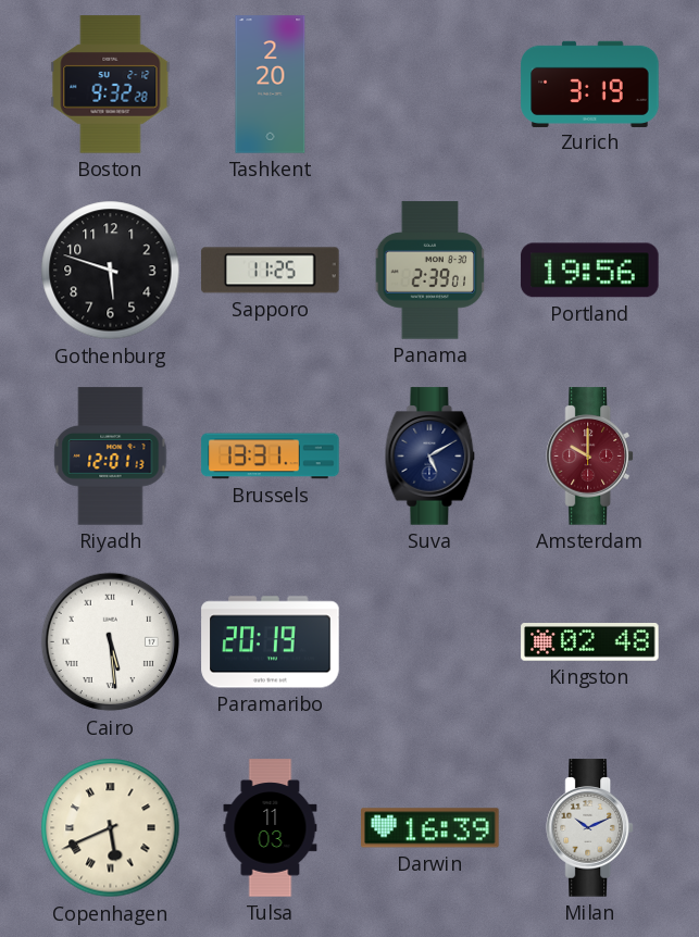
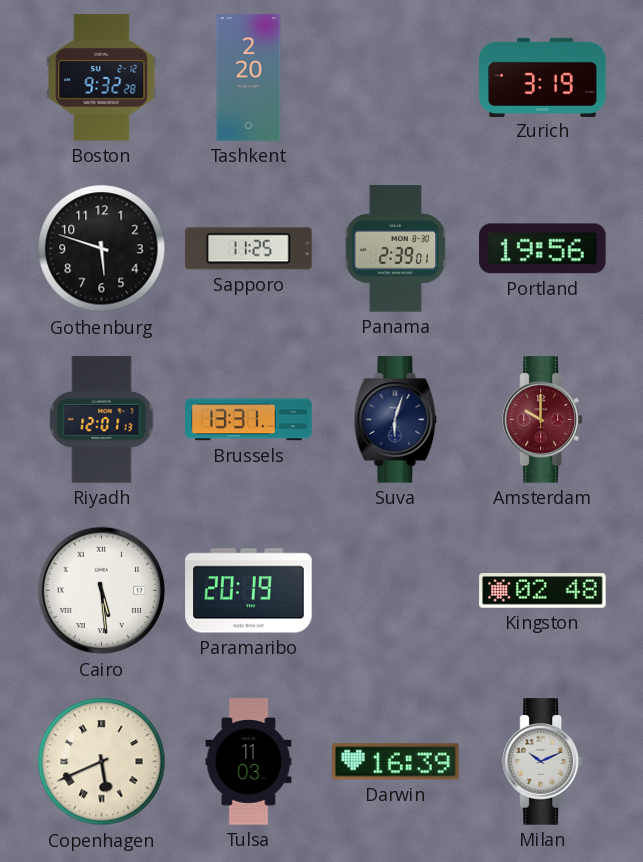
Suva: 5:10 -> 6:03 (396, 420)
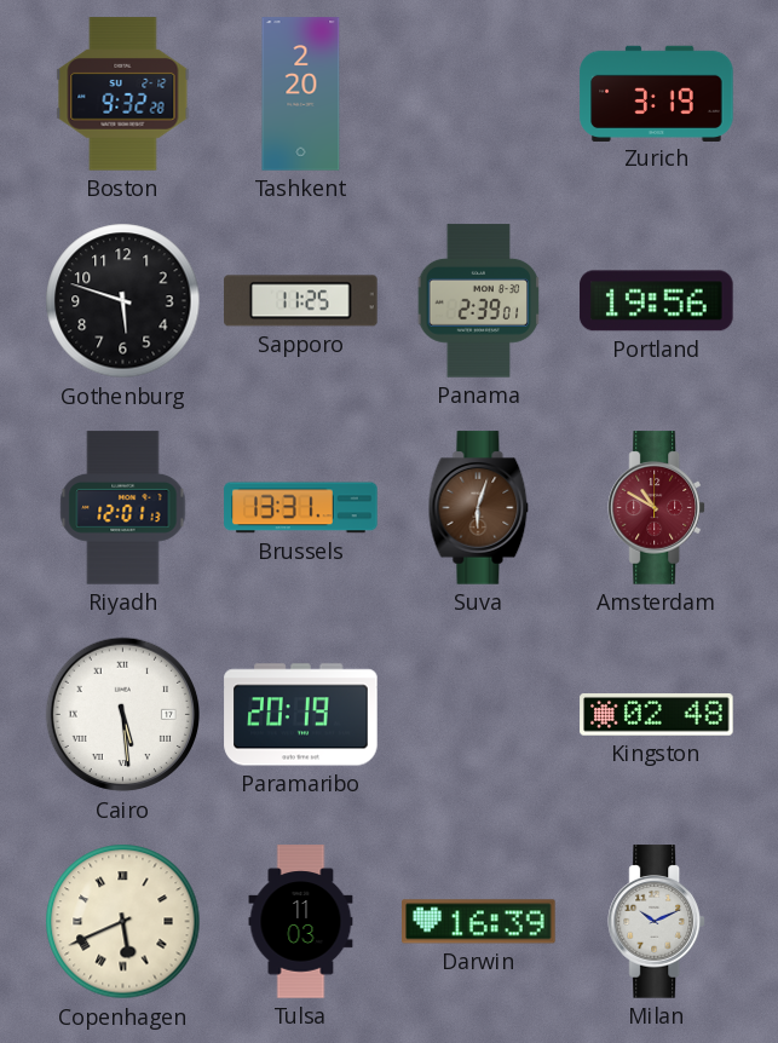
Suva dial: navy -> brown (479, 508)
Amsterdam: 10:00 -> 10:50 (656, 508)
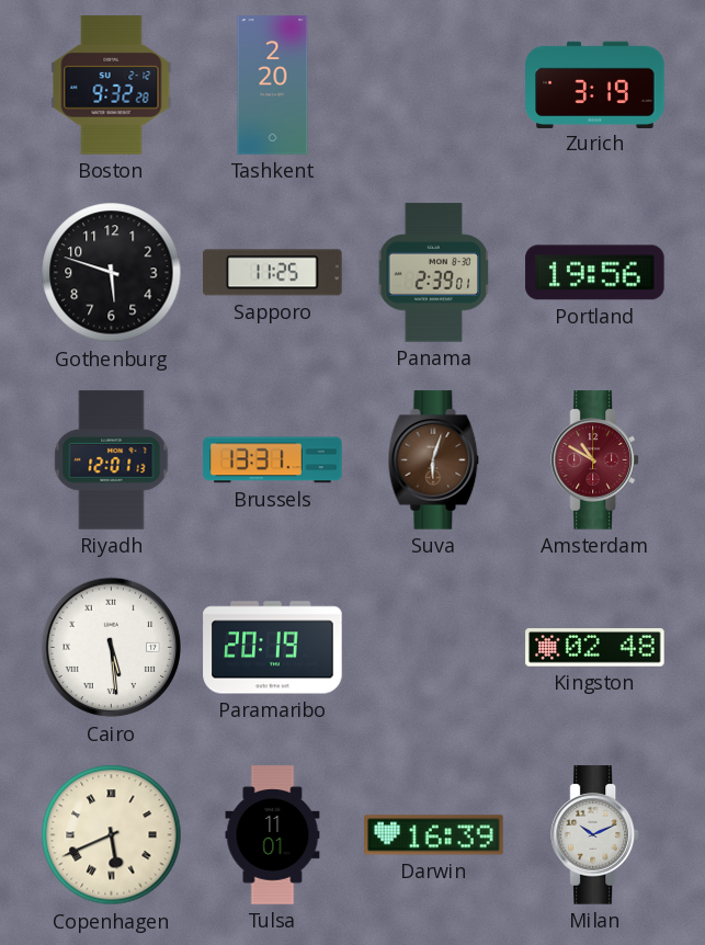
Tulsa: 11:03 -> 11:01 (273, 835)
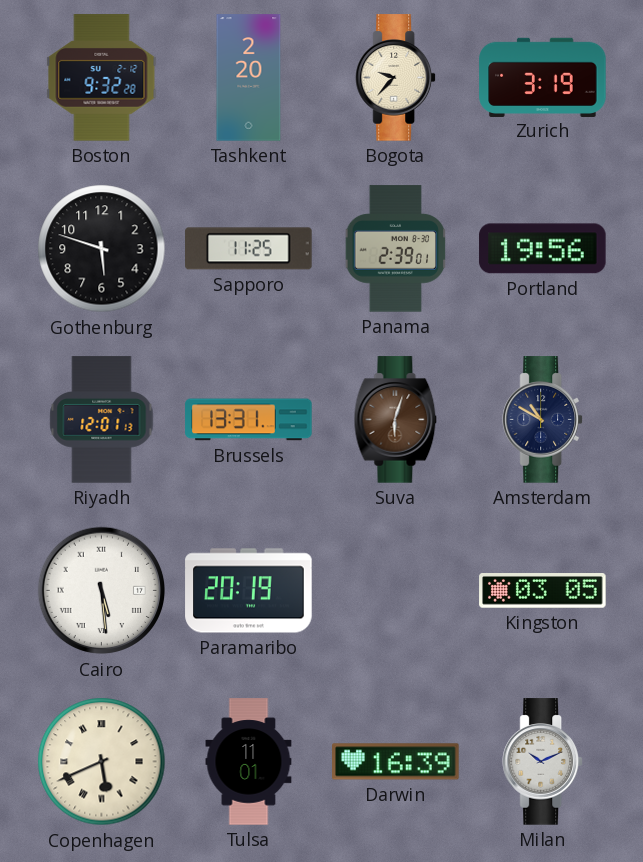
Bogota: none -> 9:37 (395, 78)
Amsterdam dial: burgundy -> navy (542, 420)
Kingston: 02:48 -> 03:05 (543, 591)
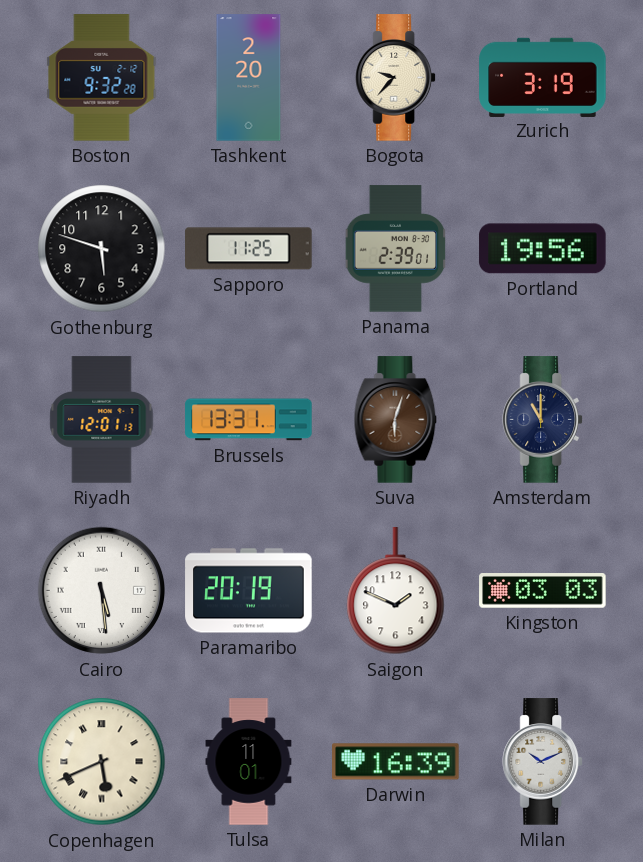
Amsterdam: 10:50 -> 11:00 (542, 420)
Saigon: none -> 1:49 (396, 591)
Kingston: 03:05 -> 03:03 (543, 591)
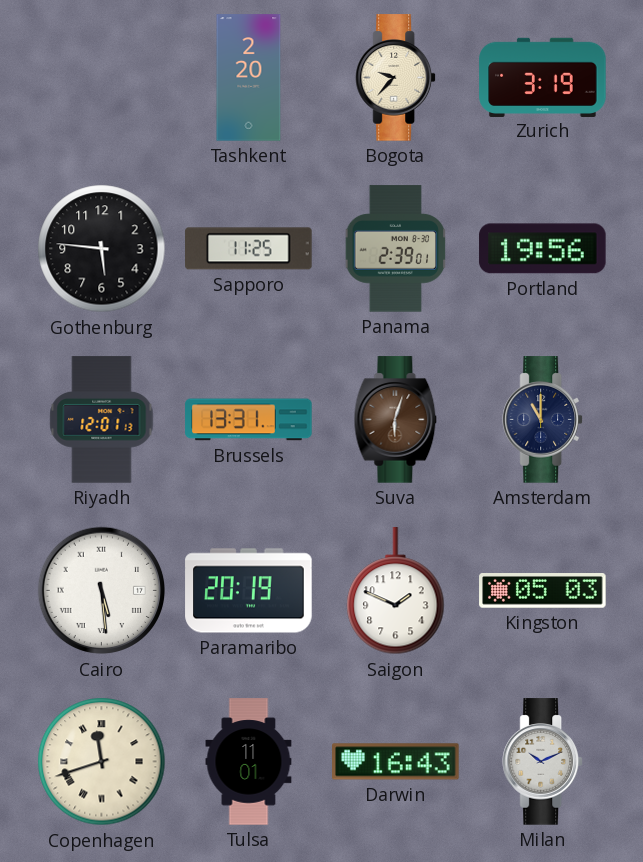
Boston: 9:32 -> none (102, 78)
Gothenburg: 5:48 -> 5:46 (102, 249)
Kingston: 03:03 -> 05:03 (543, 591)
Copenhagen: 5:41 -> 11:42 (102, 762)
Darwin: 16:39 -> 16:43 (396, 762)
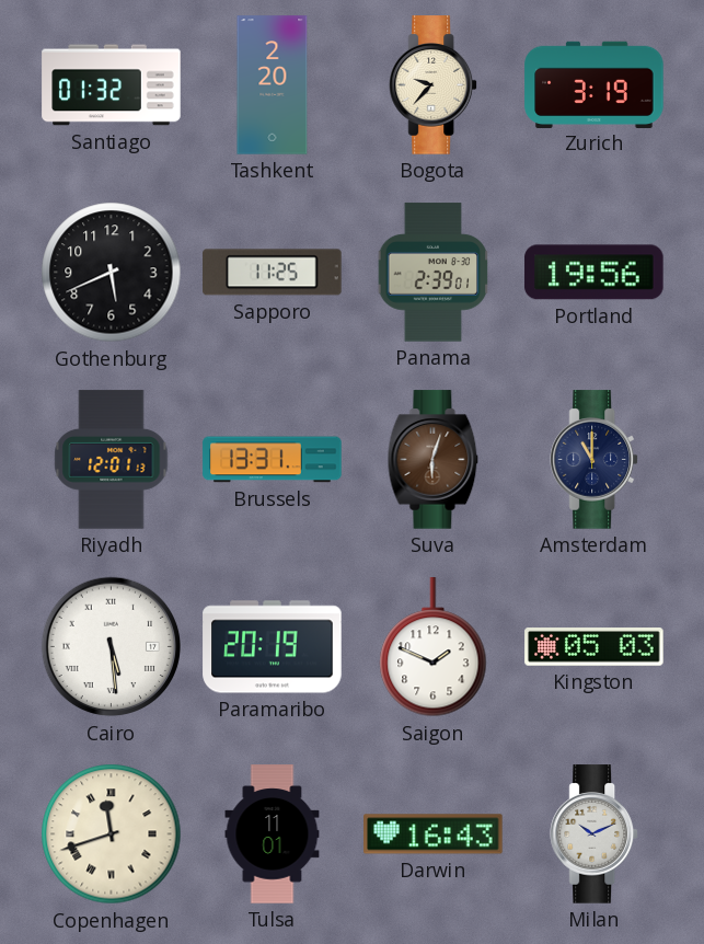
Santiago: none -> 01:32 (112, 85)
Gothenburg: 5:46 -> 5:41 (112, 273)
